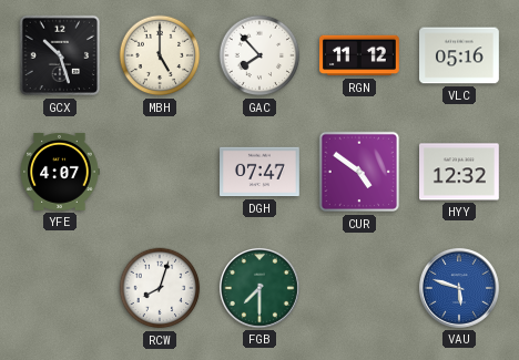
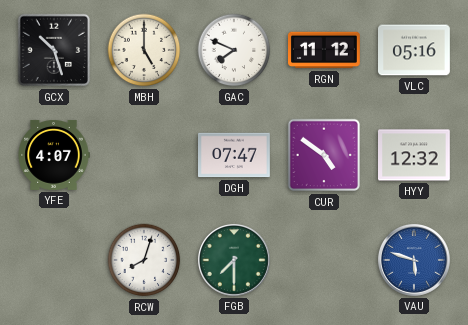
GAC: 7:53 -> 7:49 (234, 50)
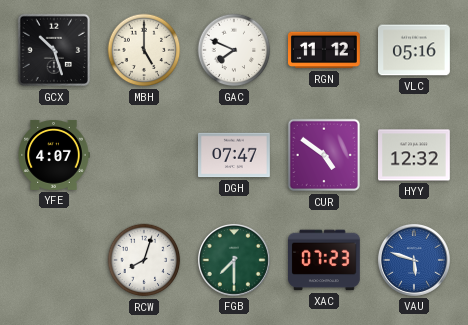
XAC: none -> 07:23 (325, 260)
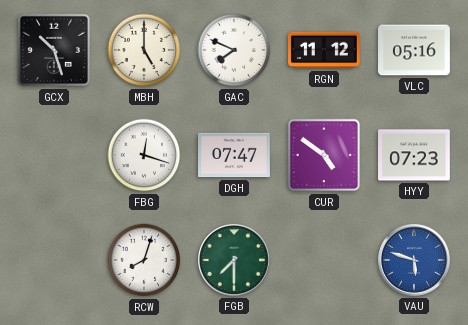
YFE: 4:07 -> none (54, 155)
FBG: none -> 12:18 (144, 155)
HYY: 12:32 -> 07:23 (415, 155)
XAC: 07:23 -> none (325, 260)
